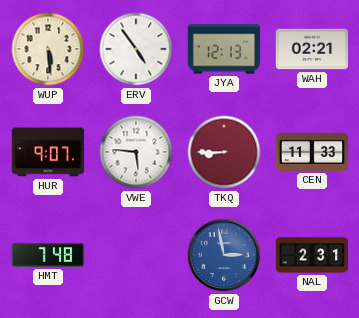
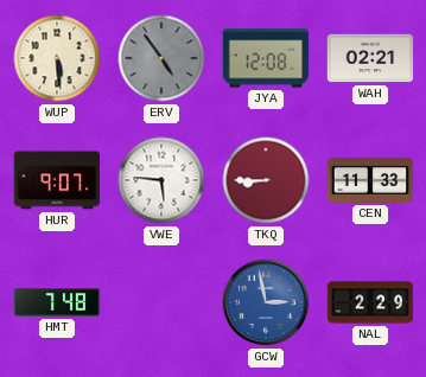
ERV dial: white -> grey (161, 58)
JYA: 12:13 -> 12:08 (266, 58)
NAL: 2:31 -> 2:29 (370, 302)
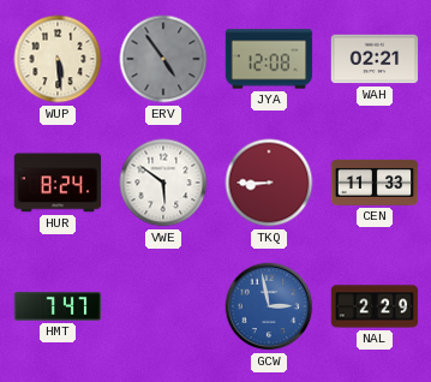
HUR: 9:07 -> 8:24 (58, 183)
VWE: 5:46 -> 5:51 (163, 183)
HMT: 7:48 -> 7:47 (58, 308)
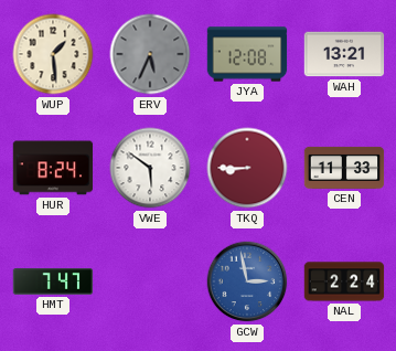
WUP: 5:29 -> 1:29 (53, 54)
ERV: 4:54 -> 5:34 (150, 54)
WAH: 02:21 -> 13:21 (344, 54)
NAL: 2:29 -> 2:24 (344, 281)
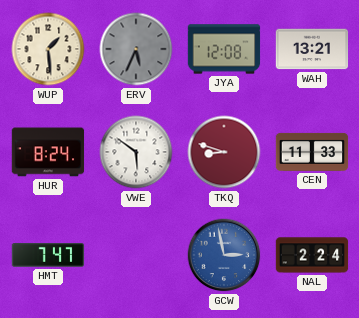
TKQ: 8:45 -> 8:48 (224, 152)
